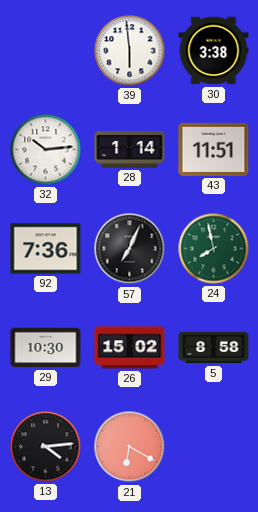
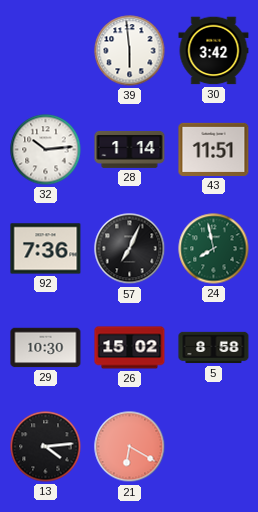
30: 3:38 -> 3:42 (214, 51)
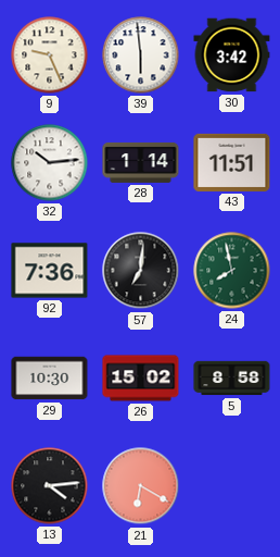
9: none -> 9:26 (50, 55)
57: 7:04 -> 7:01 (141, 271)
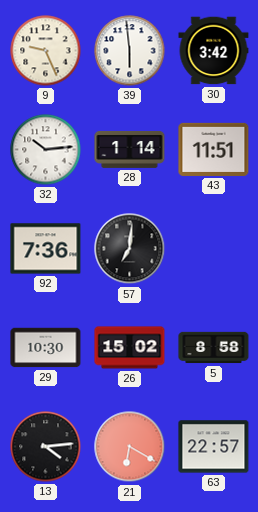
24: 7:58 -> none (232, 271)
63: none -> 22:57 (214, 447)
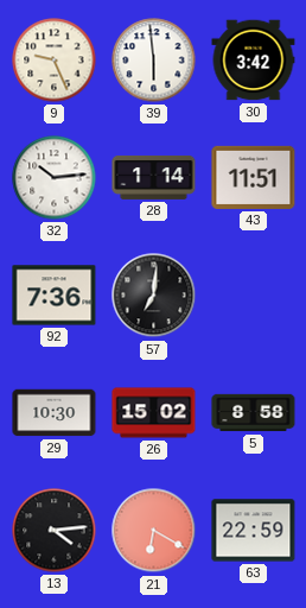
63: 22:57 -> 22:59 (254, 531)
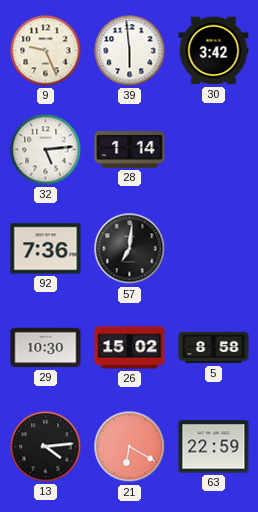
32: 10:14 -> 5:14 (46, 150)
43: 11:51 -> none (254, 177)
